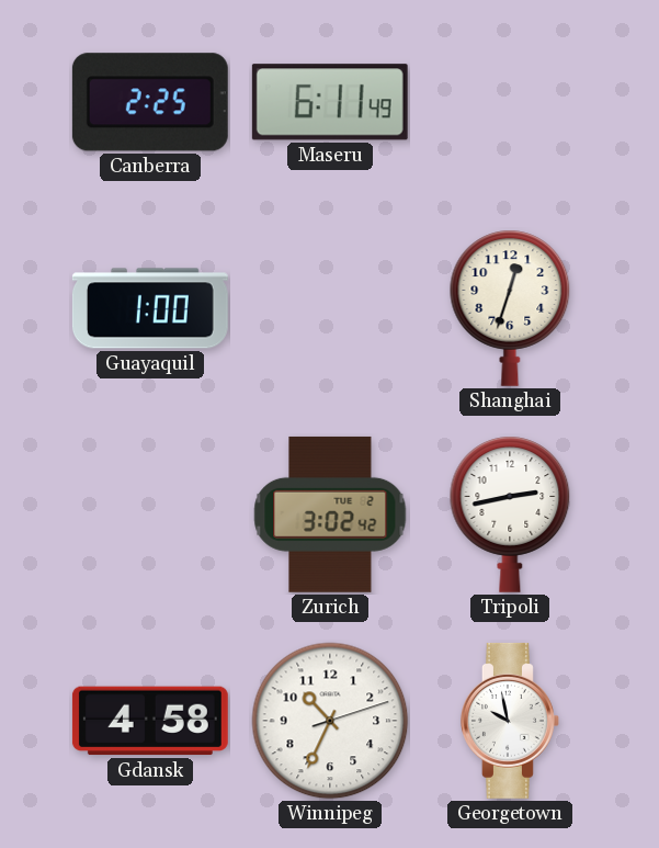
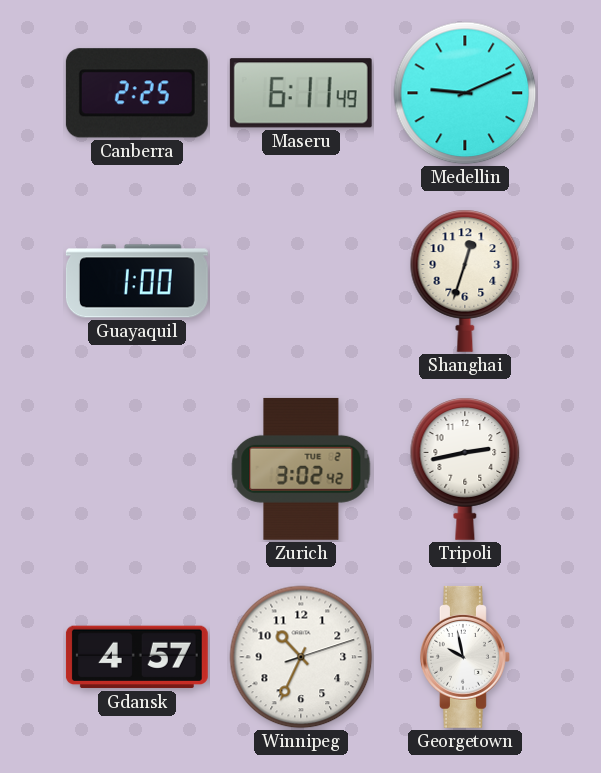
Medellin: none -> 9:11 (465, 93)
Gdansk: 4:58 -> 4:57 (137, 657)
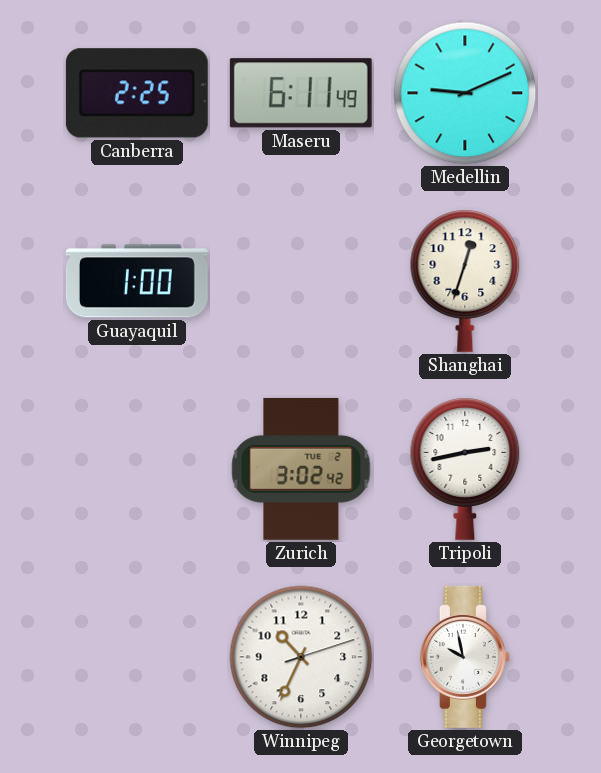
Gdansk: 4:57 -> none (137, 657)
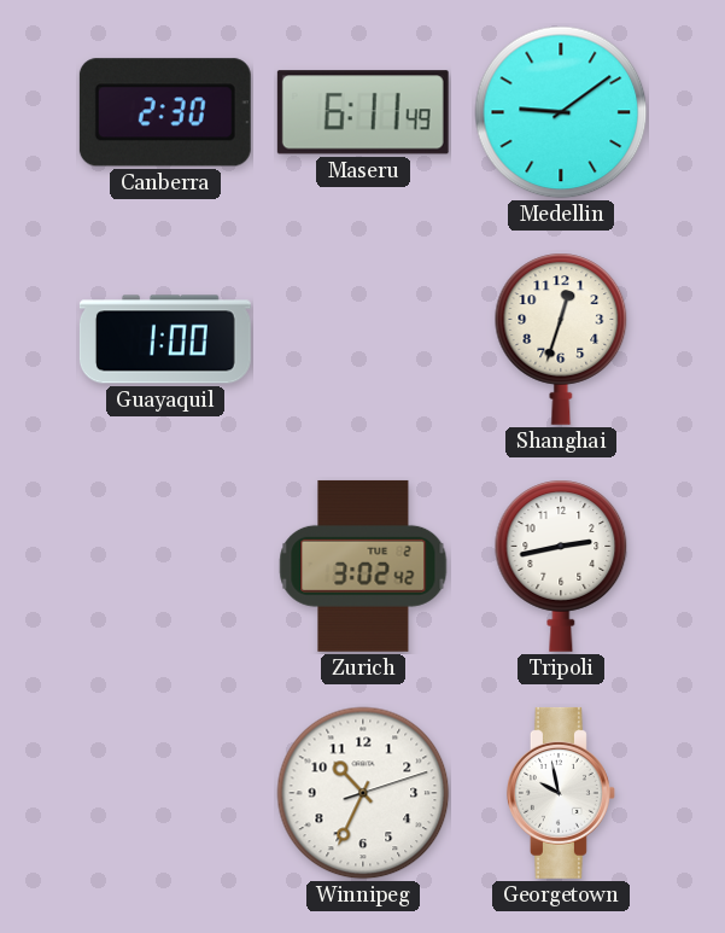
Canberra: 2:25 -> 2:30 (165, 112)
Medellin: 9:11 -> 9:09 (561, 112)
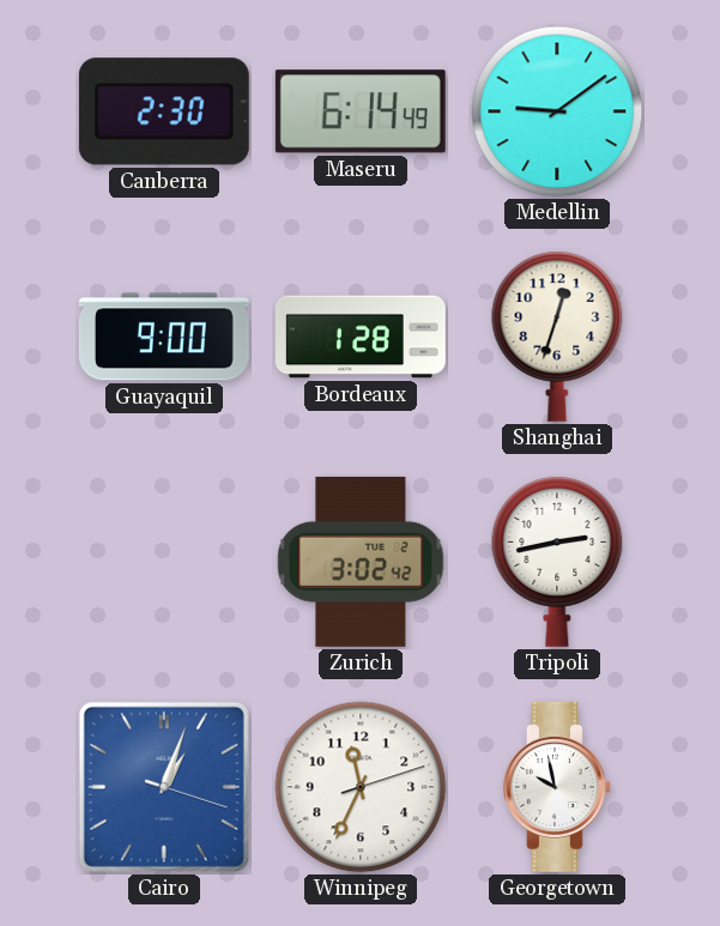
Maseru: 6:11 -> 6:14 (361, 111)
Guayaquil: 1:00 -> 9:00 (164, 337)
Bordeaux: none -> 1:28 (361, 337)
Cairo: none -> 1:03 (164, 787)
Winnipeg: 10:34 -> 11:34 (361, 787)
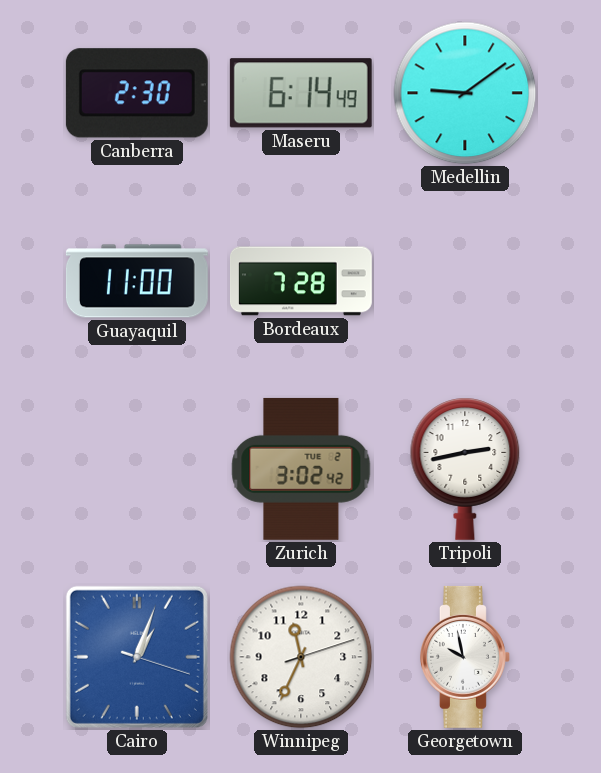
Guayaquil: 9:00 -> 11:00 (137, 281)
Bordeaux: 1:28 -> 7:28 (301, 281)
Shanghai: 12:33 -> none (557, 337)
